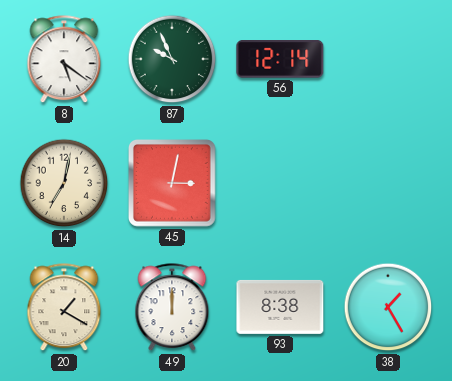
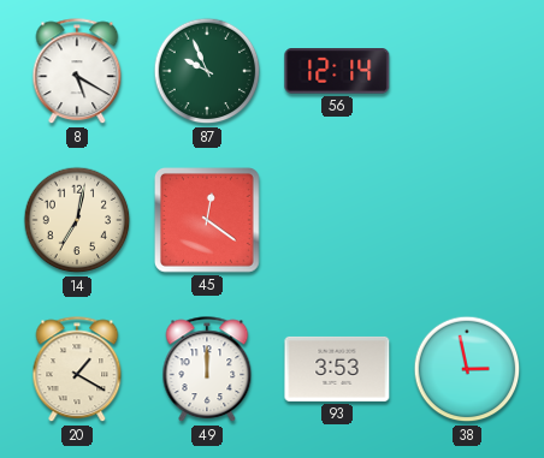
8: 5:21 -> 5:20 (77, 72)
45: 3:02 -> 12:21 (208, 221)
93: 8:38 -> 3:53 (337, 369)
38: 1:25 -> 2:58 (467, 369)
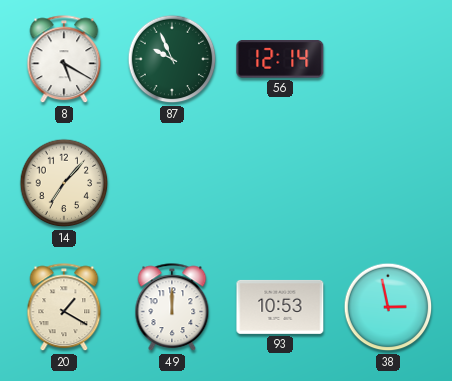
14: 7:02 -> 7:07 (64, 183)
45: 12:21 -> none (208, 221)
93: 3:53 -> 10:53 (280, 307)
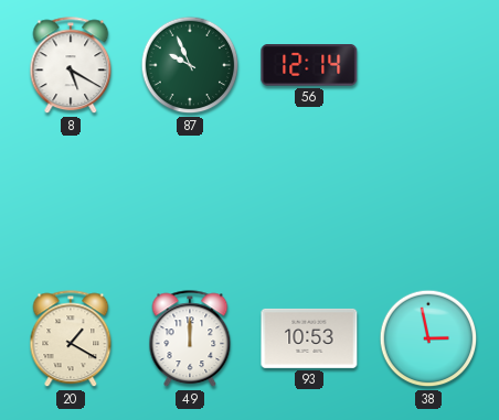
14: 7:07 -> none (64, 183)
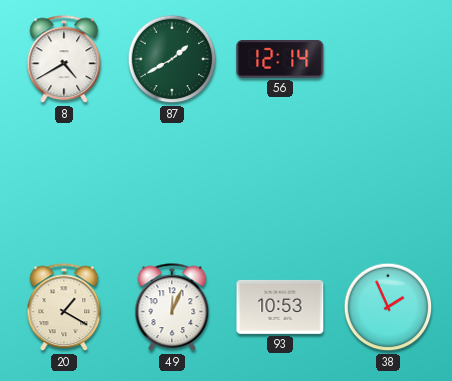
8: 5:20 -> 4:40 (64, 60)
87: 9:56 -> 1:40 (172, 59)
49: 12:00 -> 12:04 (172, 308)
38: 2:58 -> 1:56 (388, 307)
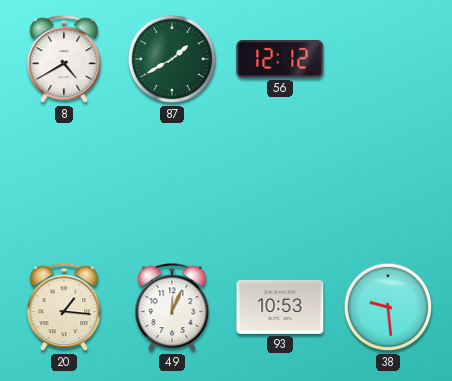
56: 12:14 -> 12:12 (280, 60)
20: 1:20 -> 1:16 (64, 308)
38: 1:56 -> 9:29 (388, 307)
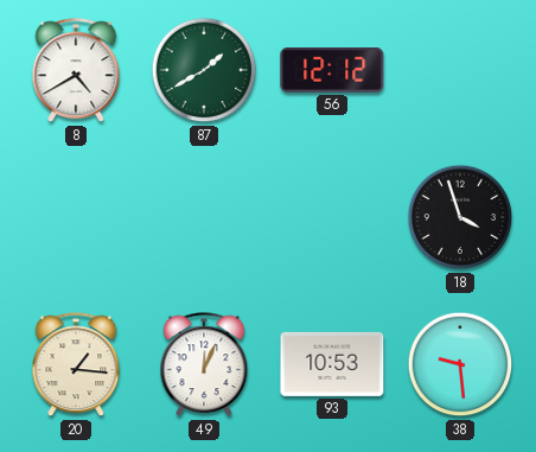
18: none -> 3:57 (460, 217)
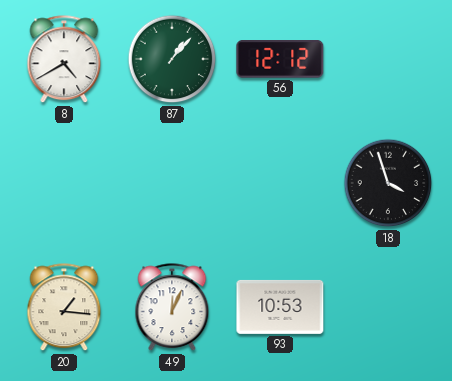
87: 1:40 -> 1:07 (172, 59)
38: 9:29 -> none (460, 364)
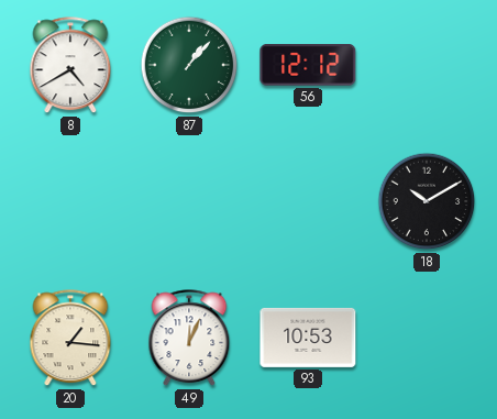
18: 3:57 -> 10:10 (427, 201)
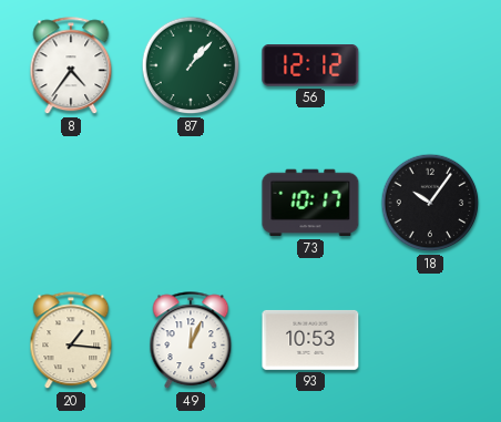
8: 4:40 -> 4:36 (71, 66)
73: none -> 10:17 (310, 203)
18: 10:10 -> 10:06 (430, 203)
